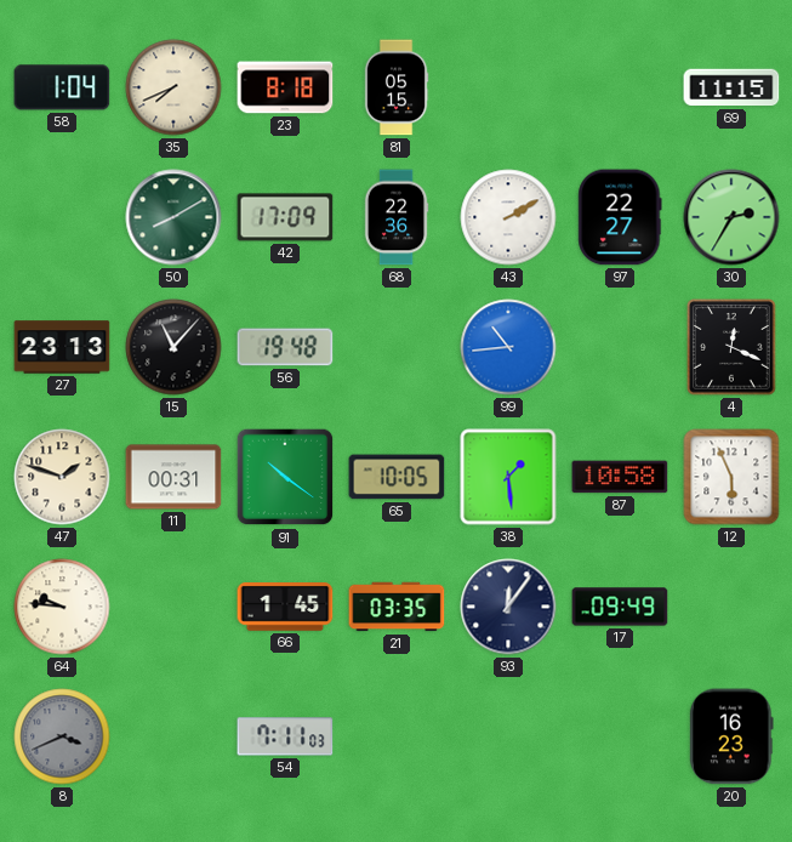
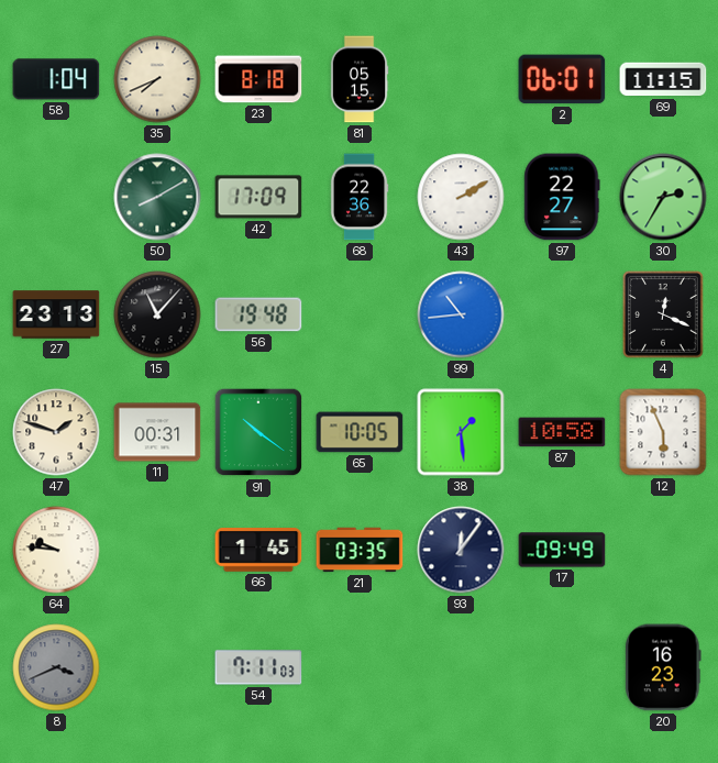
2: none -> 06:01 (562, 79)
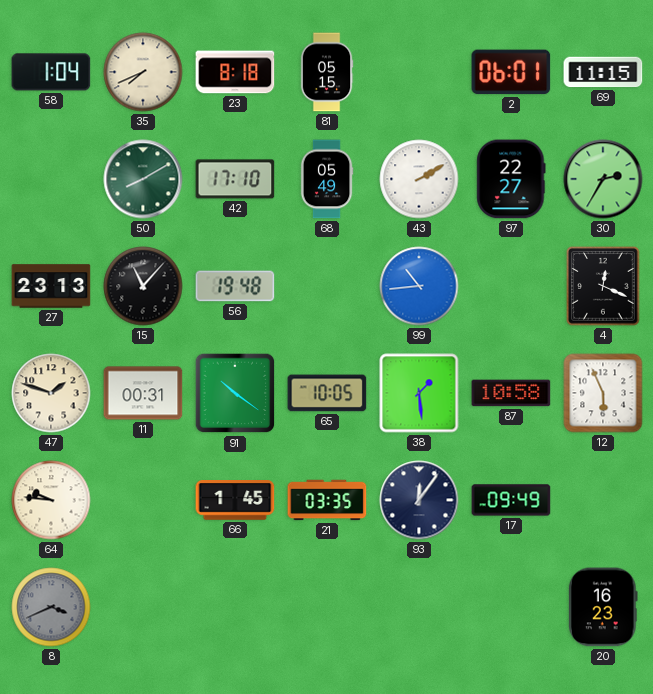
42: 17:09 -> 17:10 (235, 179)
68: 22:36 -> 05:49 (327, 179)
54: 7:11 -> none (258, 667)
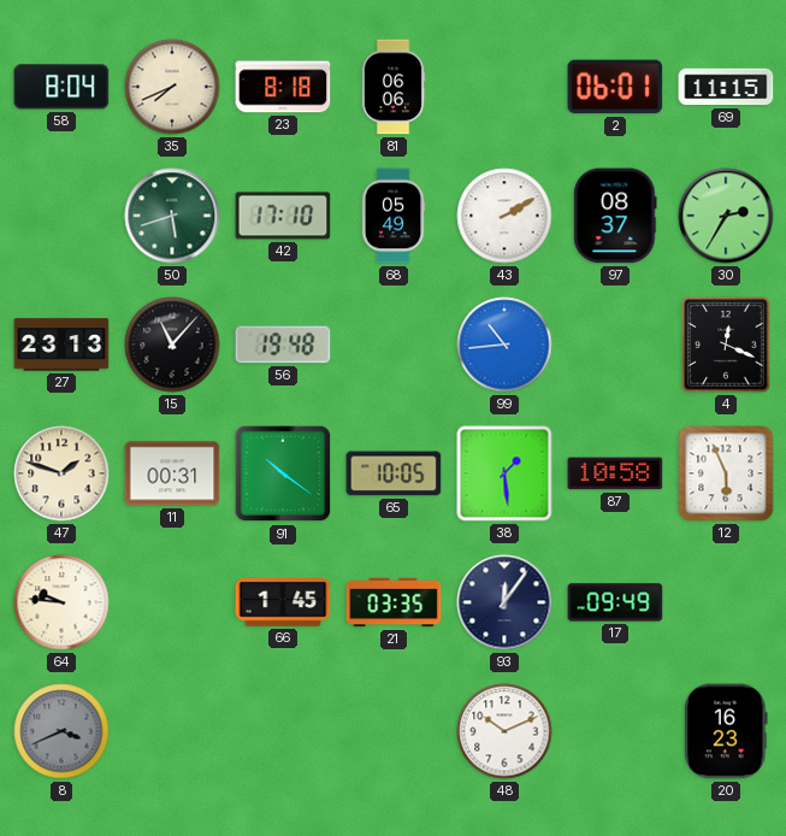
58: 1:04 -> 8:04 (61, 87)
81: 05:15 -> 06:06 (394, 87)
50: 8:10 -> 5:42 (172, 216)
97: 22:27 -> 08:37 (615, 216)
48: none -> 10:11 (504, 731)
